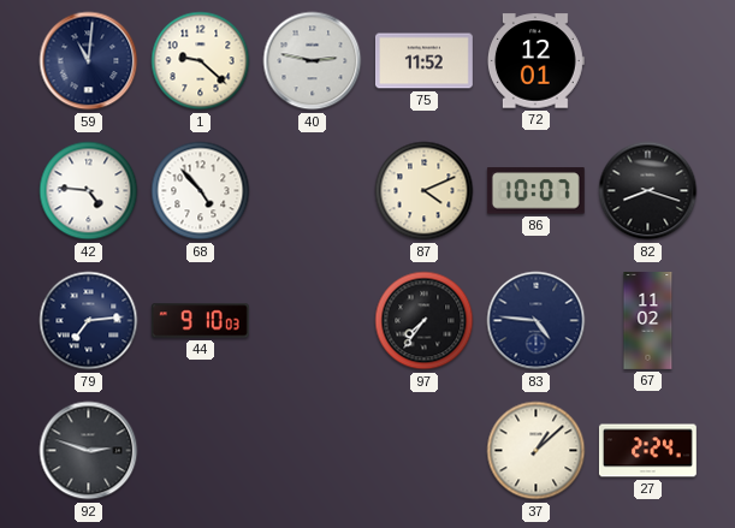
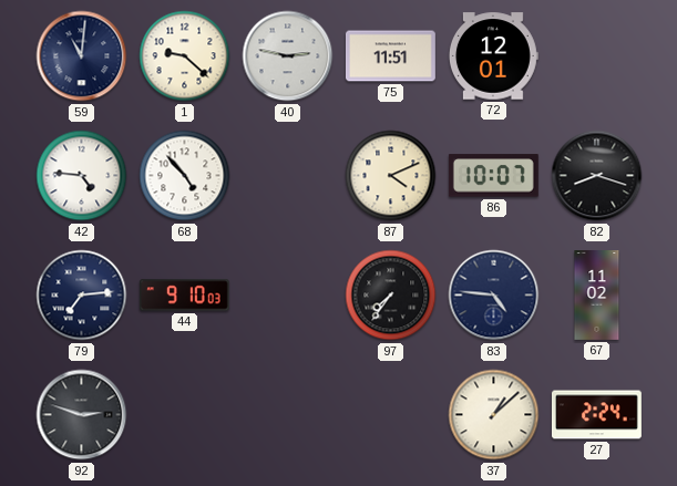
75: 11:52 -> 11:51 (390, 56)
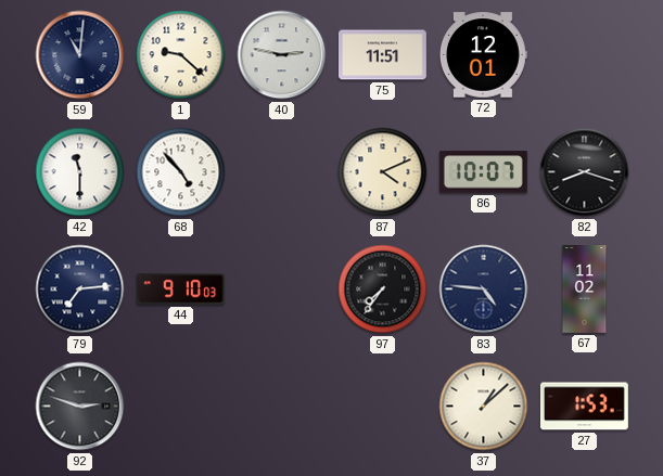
42: 4:46 -> 11:30 (80, 172)
27: 2:24 -> 1:53 (584, 407)
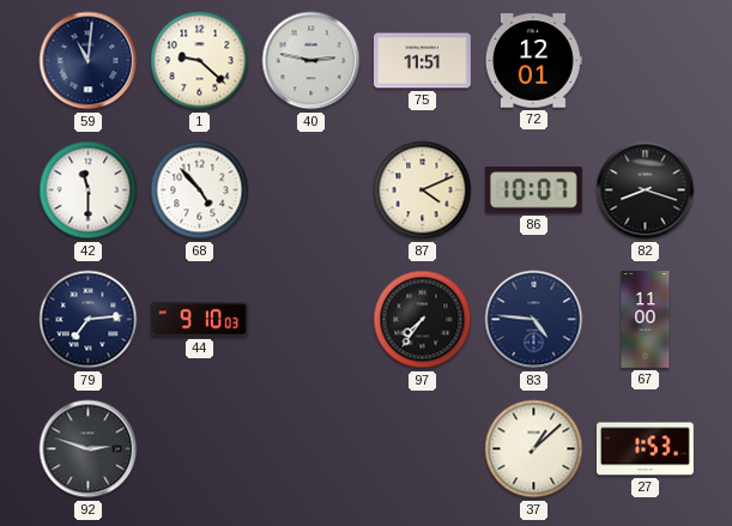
67: 11:02 -> 11:00 (646, 320)
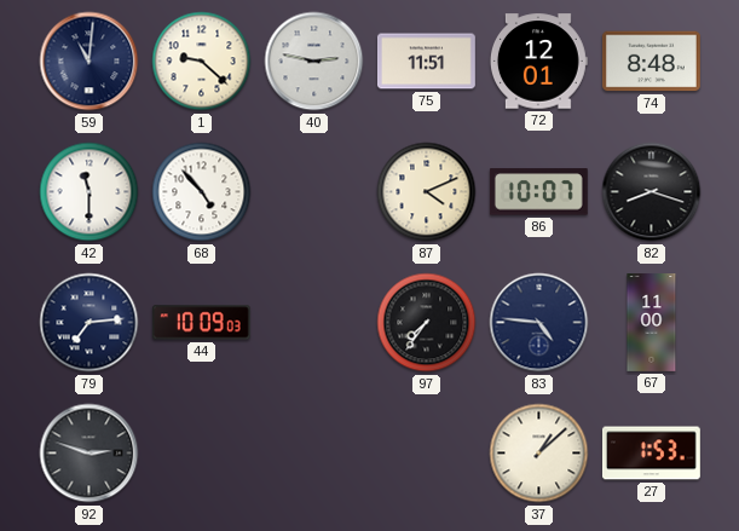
74: none -> 8:48 (651, 62)
44: 9:10 -> 10:09 (201, 323)
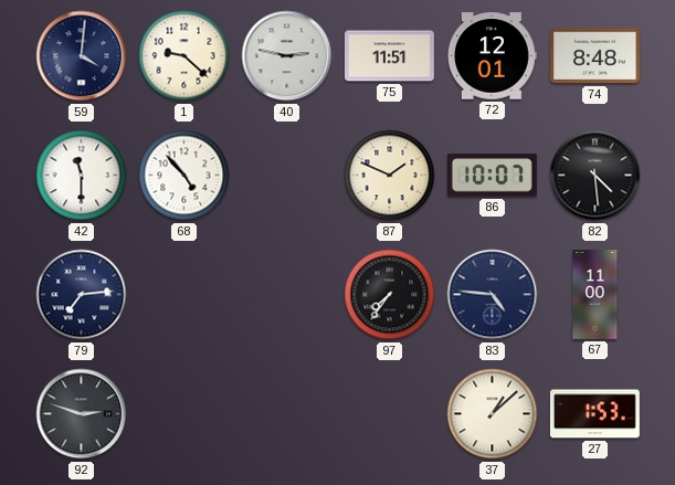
59: 11:01 -> 4:01 (82, 56)
87: 4:11 -> 1:49 (390, 176)
82: 8:18 -> 4:29 (595, 176)
44: 10:09 -> none (201, 323)
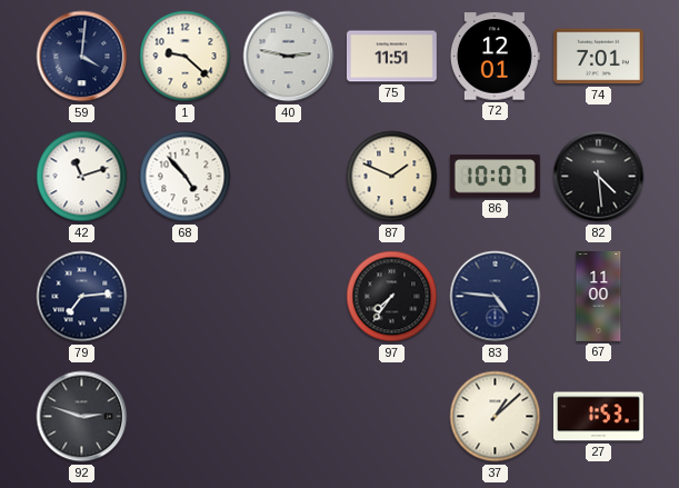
74: 8:48 -> 7:01 (598, 57)
42: 11:30 -> 11:12 (82, 177)
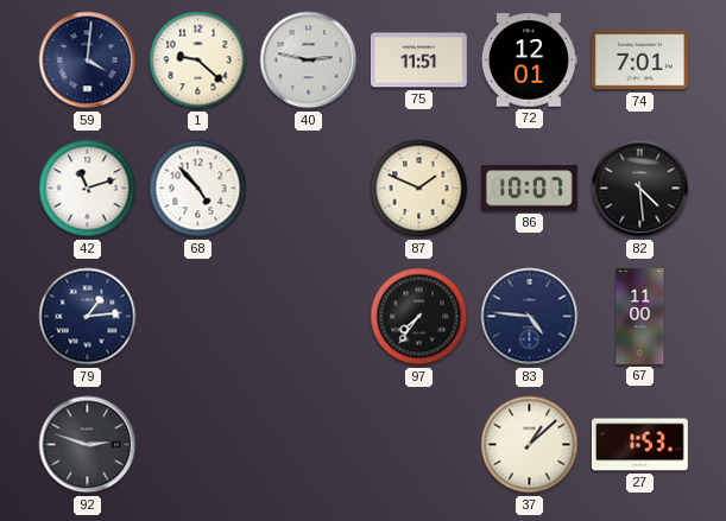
79: 7:14 -> 1:14 (88, 317)
